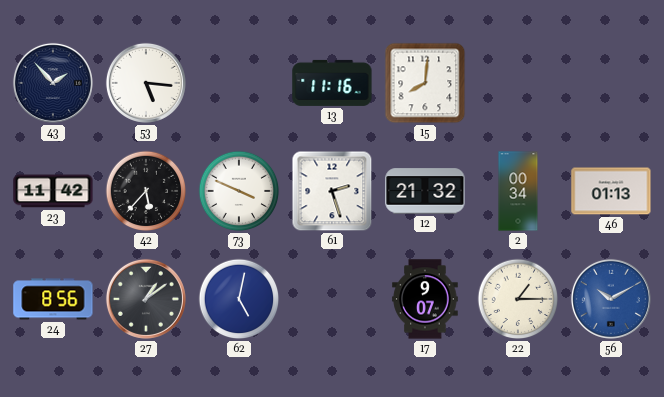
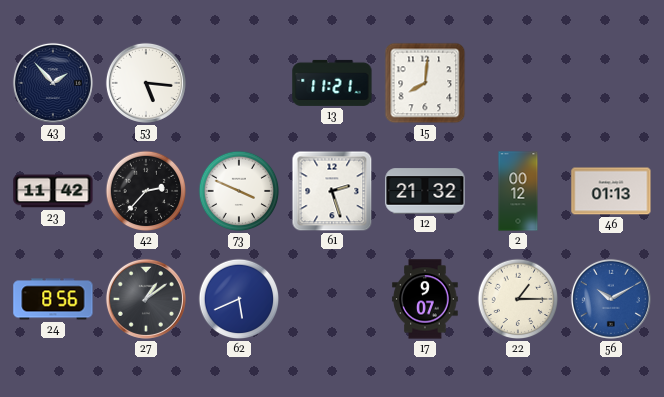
13: 11:16 -> 11:21 (332, 83)
42: 5:37 -> 2:37 (146, 191)
2: 00:34 -> 00:12 (518, 191)
62: 5:02 -> 5:41 (239, 299)
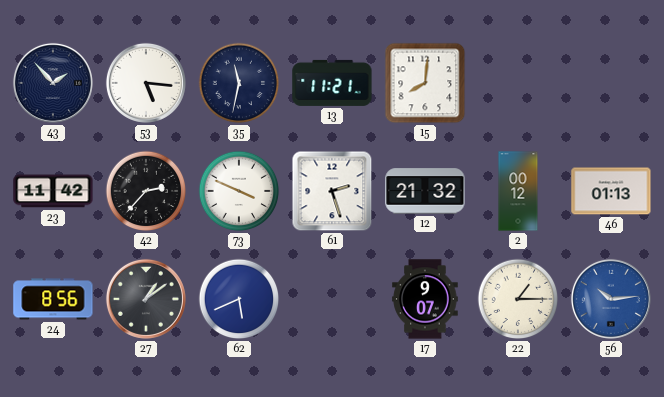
35: none -> 11:32 (239, 83)
56: 10:10 -> 10:14 (611, 299)
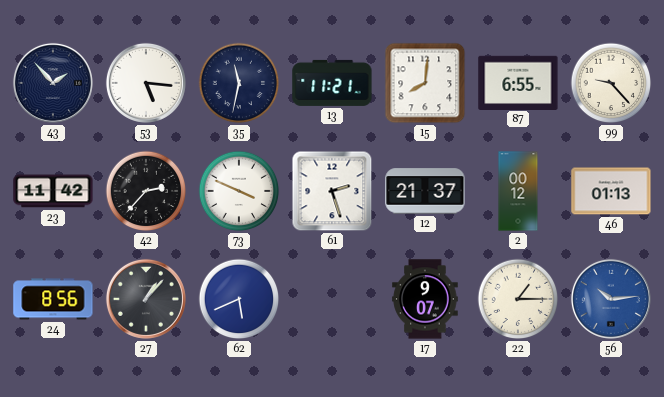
87: none -> 6:55 (518, 82)
99: none -> 9:23 (611, 83)
12: 21:32 -> 21:37 (425, 191)
27: 1:09 -> 1:07 (146, 299)
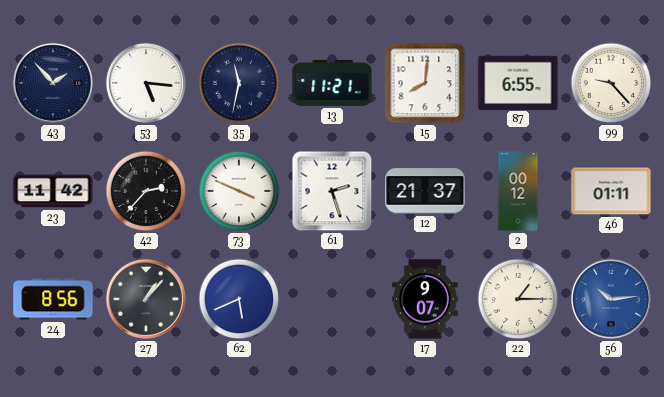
46: 01:13 -> 01:11 (611, 191)
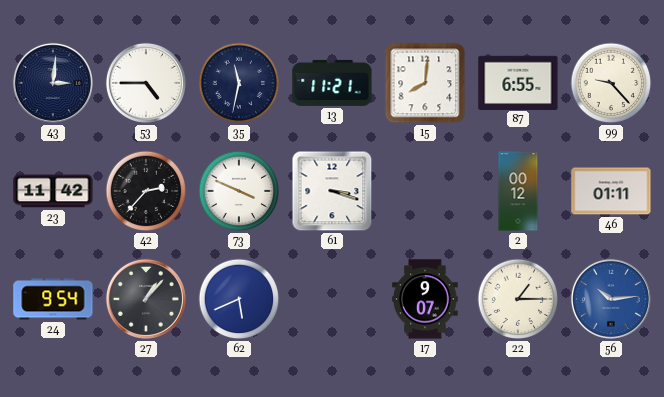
43: 1:53 -> 3:01 (53, 83)
53: 5:16 -> 4:45 (146, 83)
61: 2:27 -> 3:18 (332, 191)
12: 21:37 -> none (425, 191)
24: 8:56 -> 9:54 (53, 299)
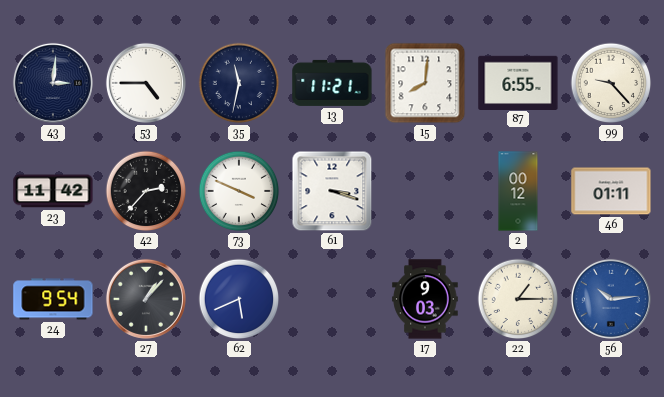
17: 9:07 -> 9:03 (425, 299)
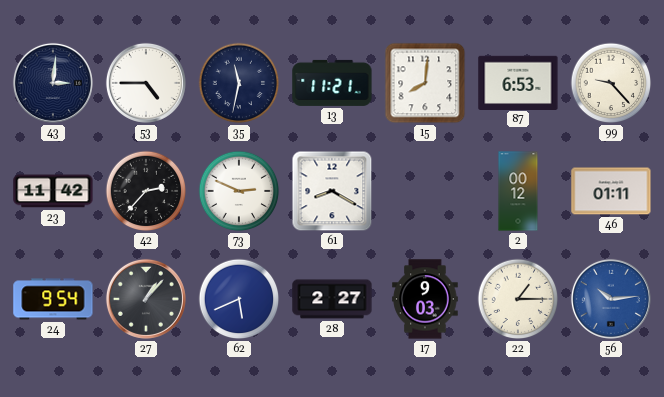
87: 6:55 -> 6:53 (518, 82)
73: 3:49 -> 2:49 (239, 191)
61: 3:18 -> 8:20 (332, 191)
28: none -> 2:27 (332, 299)
